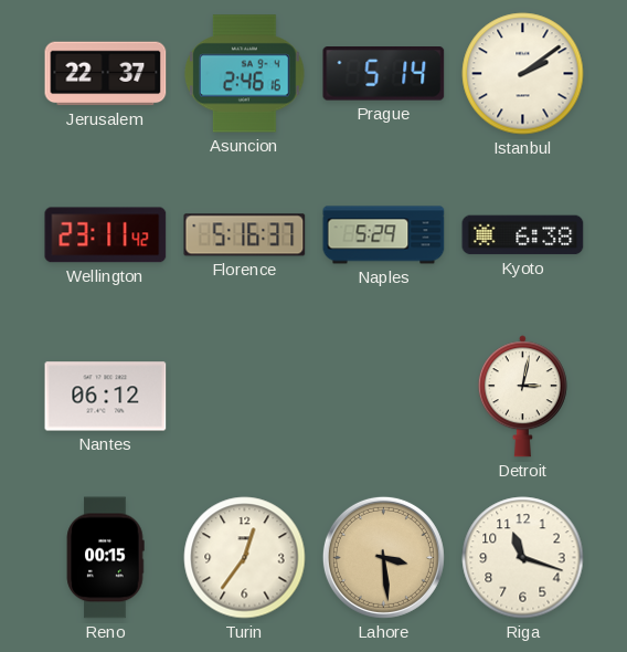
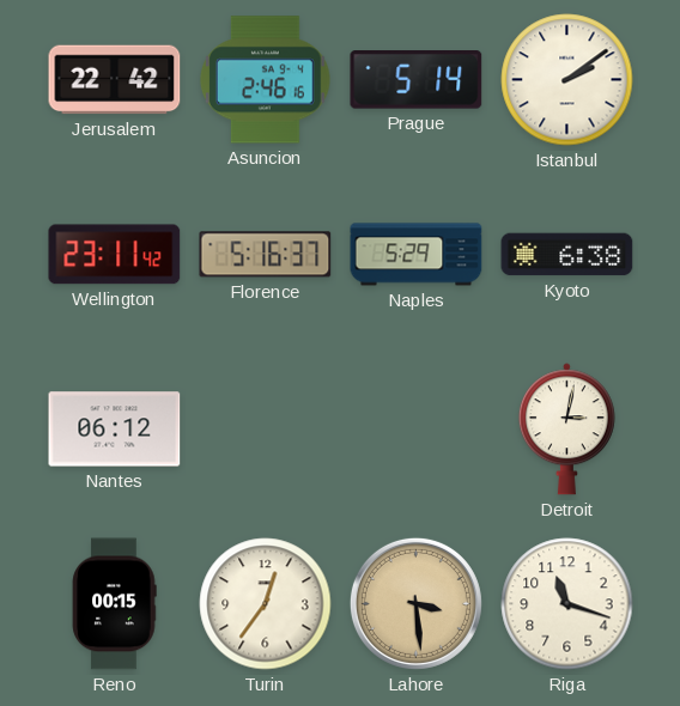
Jerusalem: 22:37 -> 22:42 (115, 80)
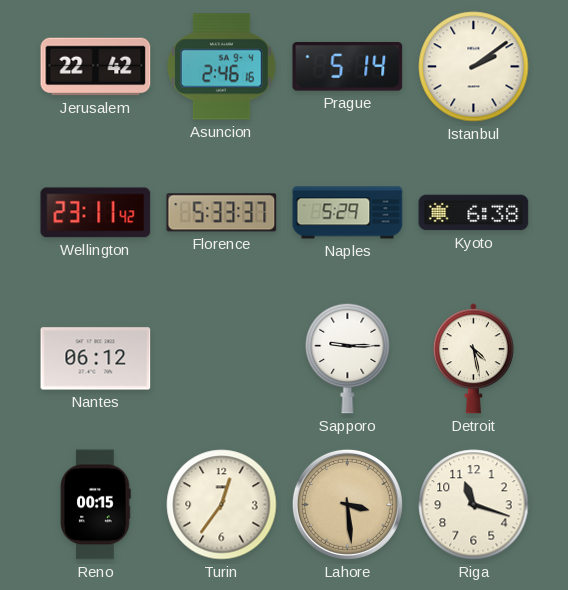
Florence: 5:16 -> 5:33 (222, 213)
Sapporo: none -> 9:15 (348, 358)
Detroit: 3:02 -> 4:28 (473, 359)
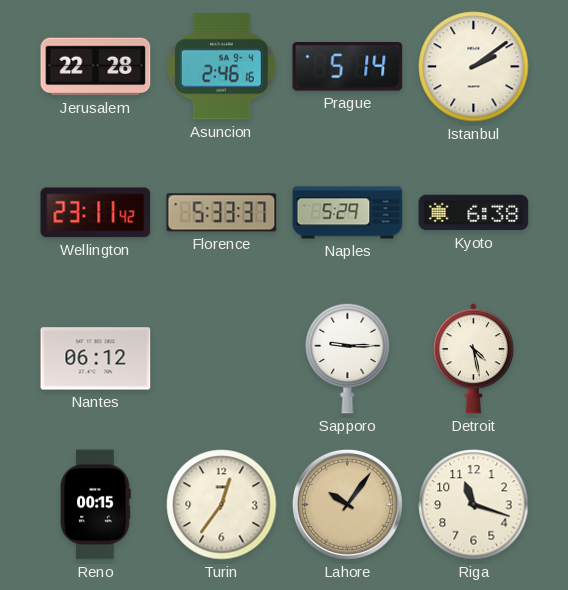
Jerusalem: 22:42 -> 22:28 (96, 67)
Lahore: 3:29 -> 10:06 (347, 504)
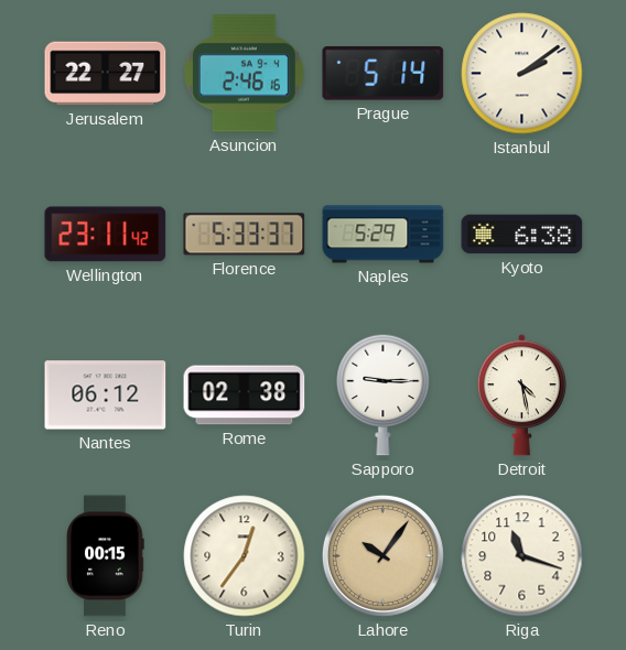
Jerusalem: 22:28 -> 22:27 (106, 74)
Rome: none -> 02:38 (245, 396)
